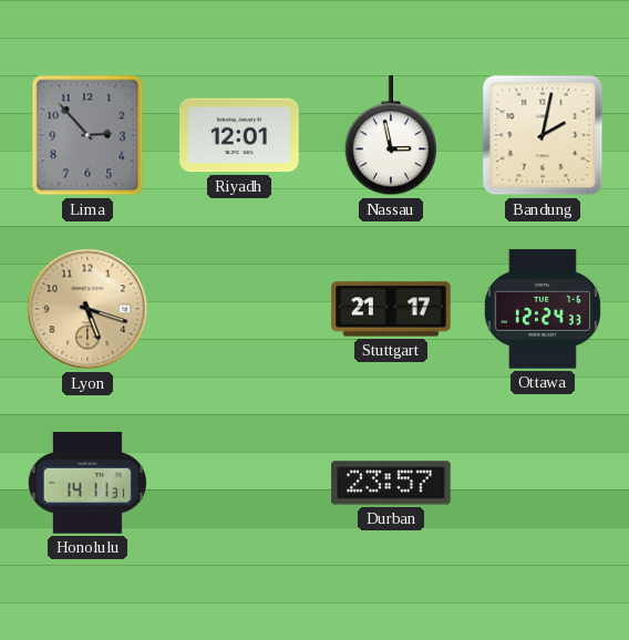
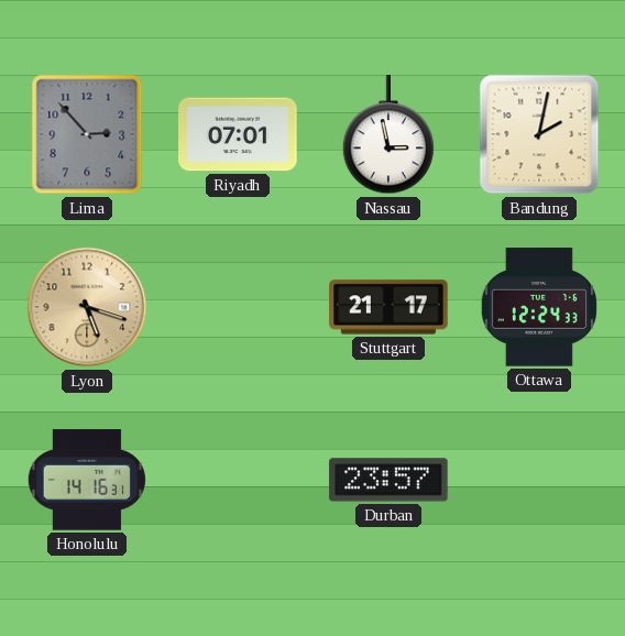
Riyadh: 12:01 -> 07:01 (238, 134)
Honolulu: 14:11 -> 14:16 (87, 480)
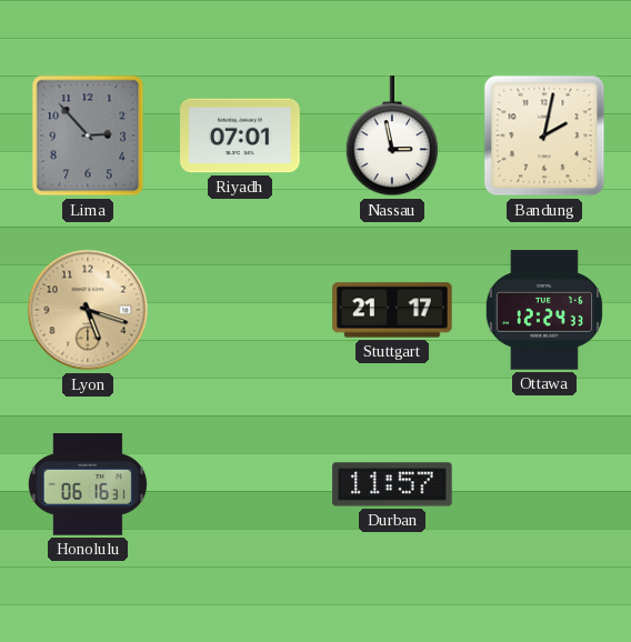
Honolulu: 14:16 -> 06:16 (88, 484)
Durban: 23:57 -> 11:57 (392, 484)
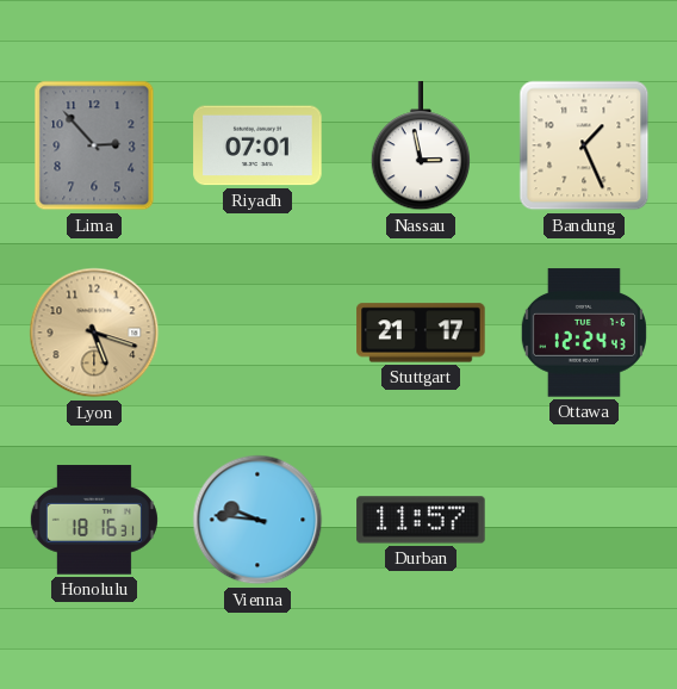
Bandung: 2:02 -> 1:26 (584, 145)
Ottawa: 12:24:33 -> 12:24:43 (584, 333)
Honolulu: 06:16 -> 18:16 (94, 520)
Vienna: none -> 9:46 (257, 520)
